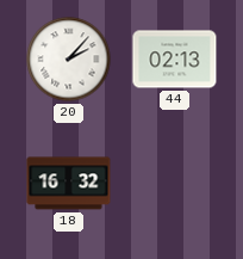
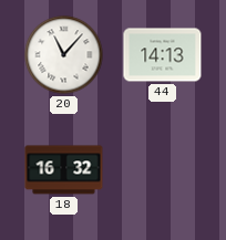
20: 2:07 -> 11:07 (64, 55)
44: 02:13 -> 14:13 (163, 55)
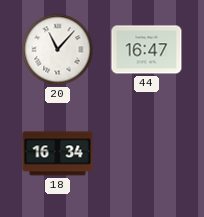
44: 14:13 -> 16:47 (147, 50)
18: 16:32 -> 16:34 (58, 154)
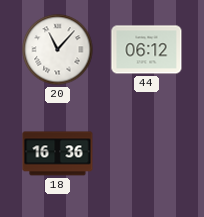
44: 16:47 -> 06:12 (147, 50)
18: 16:34 -> 16:36 (58, 154)
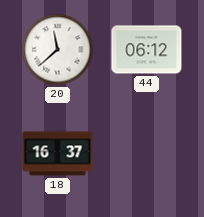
20: 11:07 -> 11:38 (58, 50)
18: 16:36 -> 16:37 (58, 154)
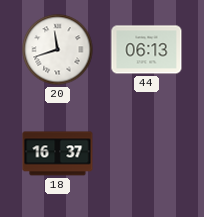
20: 11:38 -> 11:42 (58, 50)
44: 06:12 -> 06:13 (147, 50)
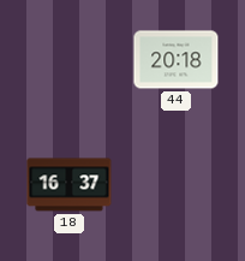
20: 11:42 -> none (58, 50)
44: 06:13 -> 20:18 (177, 60)
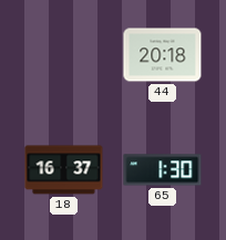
65: none -> 1:30 (163, 170)
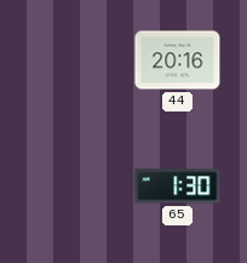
44: 20:18 -> 20:16 (178, 61)
18: 16:37 -> none (64, 170)
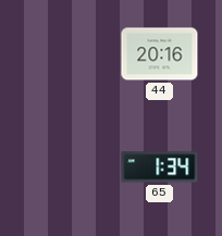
65: 1:30 -> 1:34 (160, 167)
